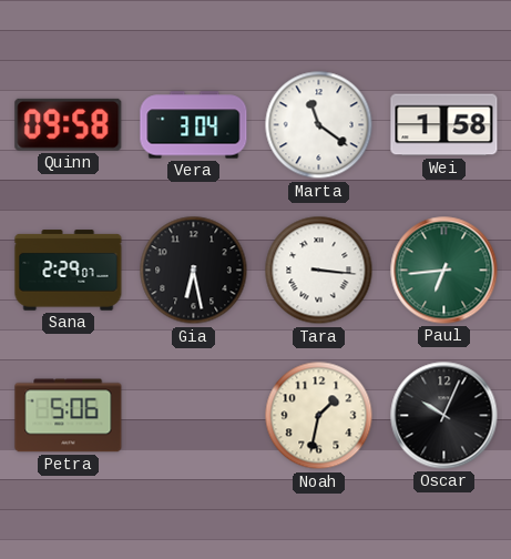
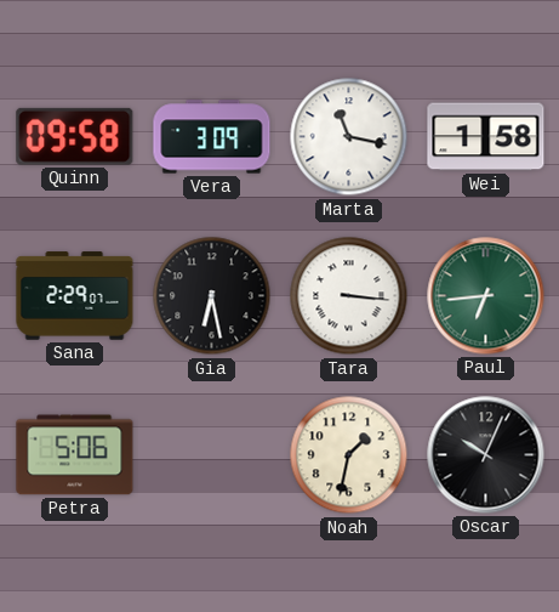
Vera: 3:04 -> 3:09 (212, 137)
Marta: 11:21 -> 11:17 (349, 137)
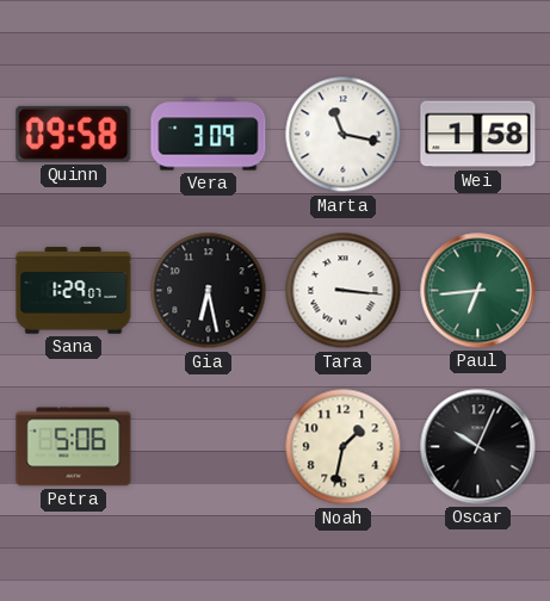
Sana: 2:29 -> 1:29 (74, 291)
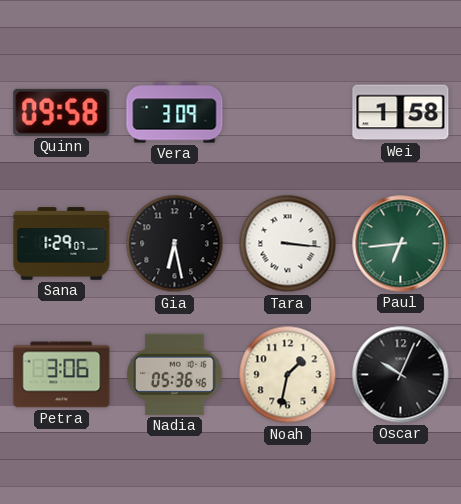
Marta: 11:17 -> none (344, 135)
Petra: 5:06 -> 3:06 (62, 375)
Nadia: none -> 05:36 (175, 374)
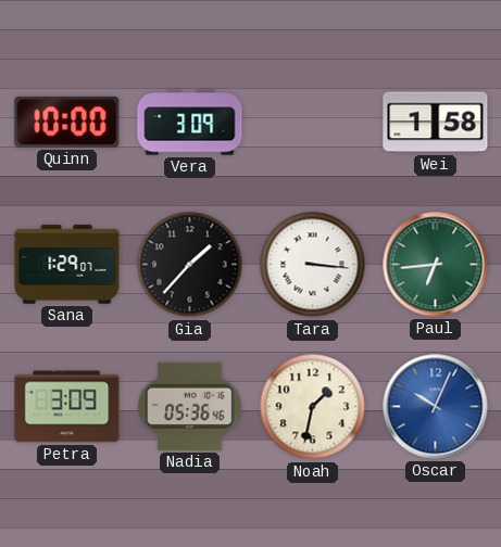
Quinn: 09:58 -> 10:00 (67, 122)
Gia: 6:28 -> 1:37 (190, 265)
Petra: 3:06 -> 3:09 (67, 407)
Oscar dial: black -> blue (436, 407)
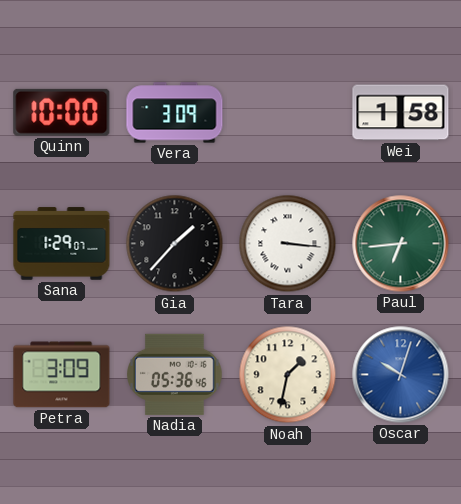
Oscar: 10:04 -> 10:03 (401, 375)
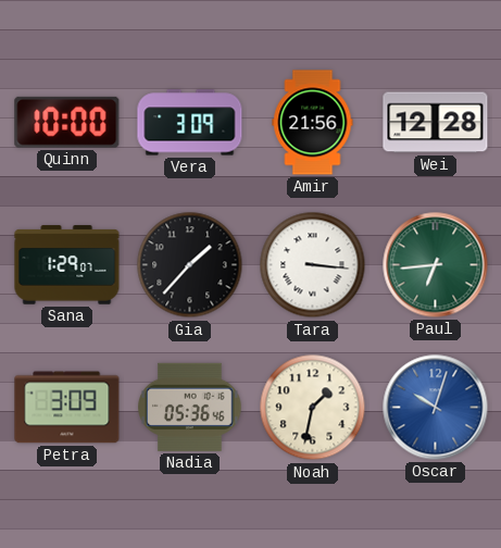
Amir: none -> 21:56 (313, 123)
Wei: 1:58 -> 12:28 (436, 123)
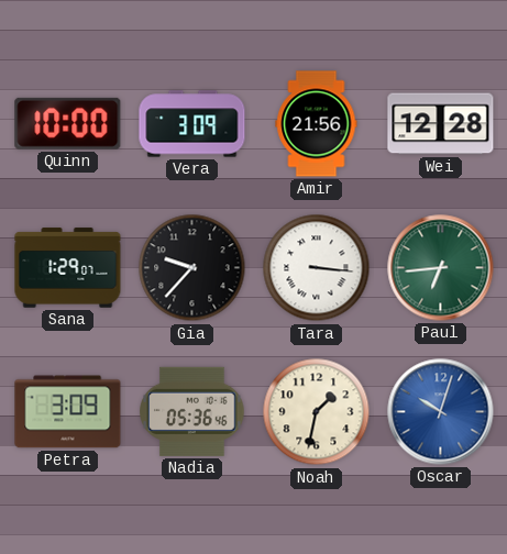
Gia: 1:37 -> 9:37 (192, 268)
